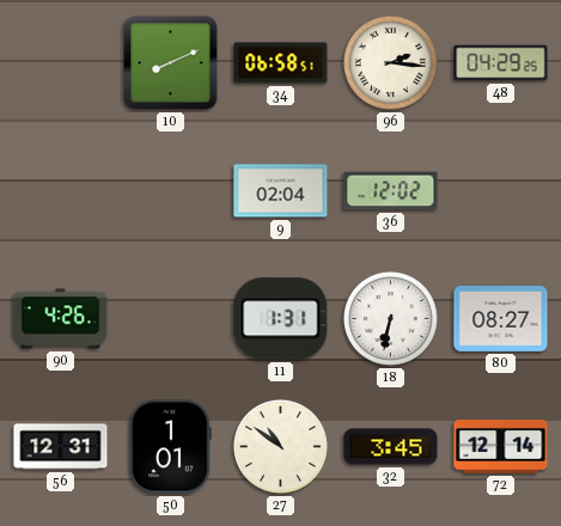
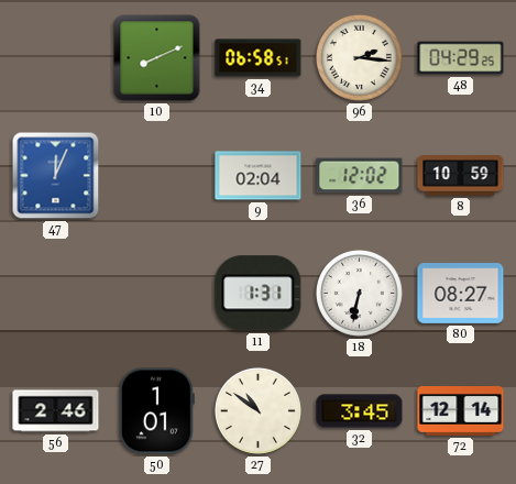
47: none -> 12:04 (56, 176)
8: none -> 10:59 (461, 176)
90: 4:26 -> none (61, 319)
56: 12:31 -> 2:46 (56, 411)
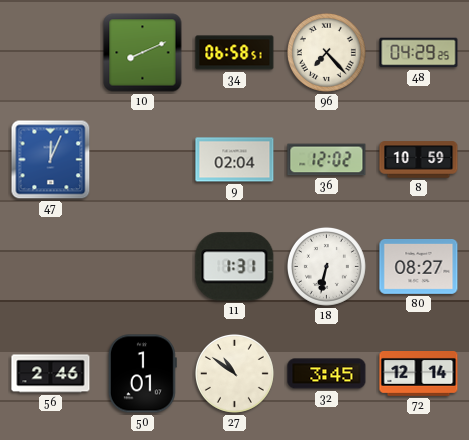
96: 2:16 -> 7:23 (326, 52)
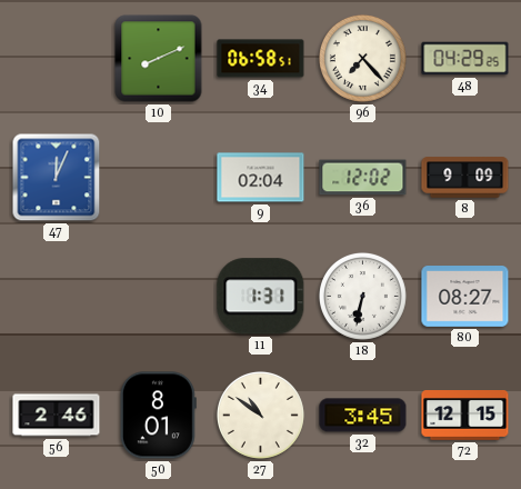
8: 10:59 -> 9:09 (465, 178)
50: 1:01 -> 8:01 (158, 416)
72: 12:14 -> 12:15 (465, 416)
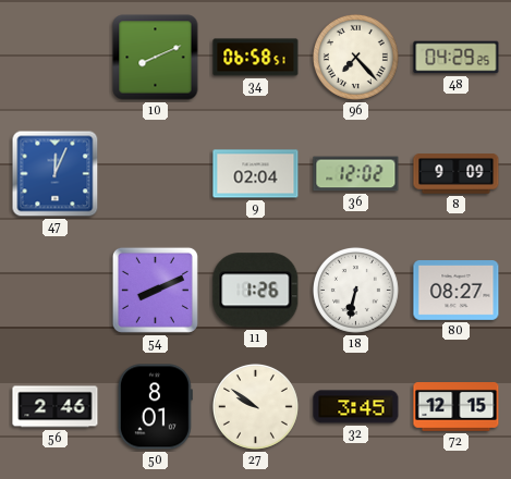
54: none -> 8:11 (155, 290)
11: 1:31 -> 1:26 (256, 291)
27: 10:51 -> 9:51 (255, 406)
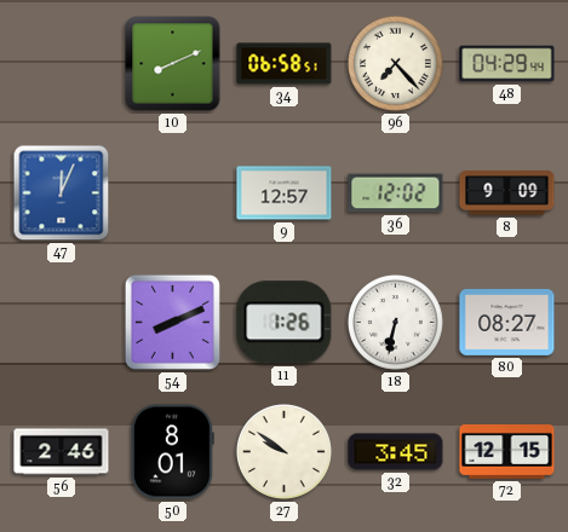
48: 04:29:25 -> 04:29:44 (507, 64)
9: 02:04 -> 12:57 (285, 193)
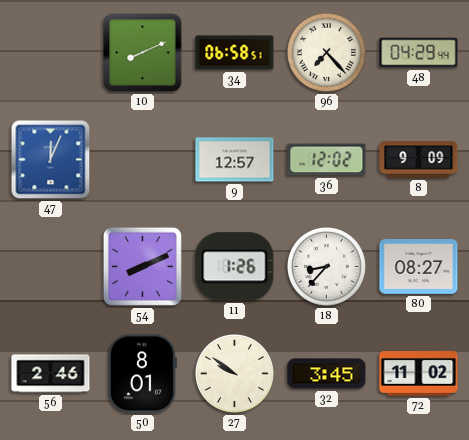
18: 6:32 -> 8:37 (326, 266)
72: 12:15 -> 11:02 (419, 374)
